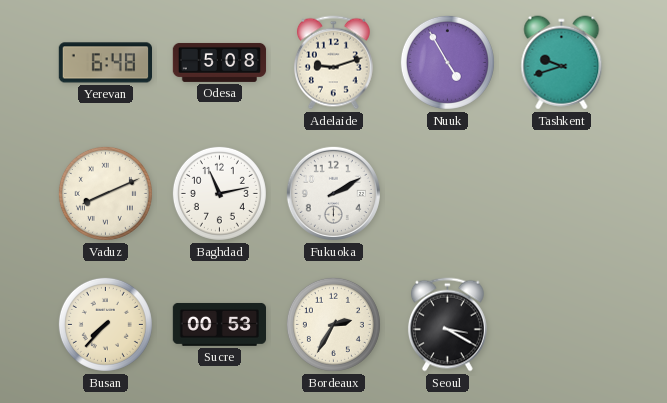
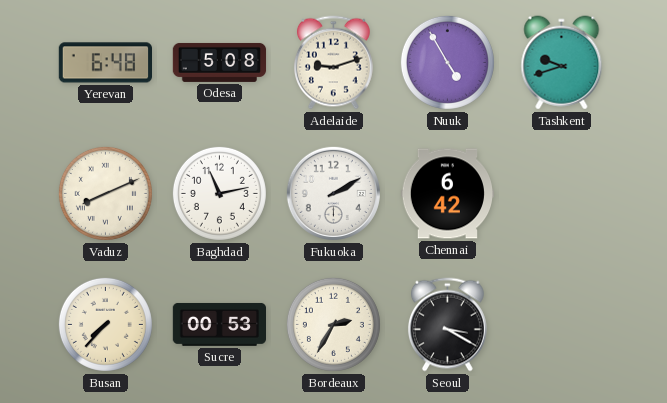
Chennai: none -> 6:42 (447, 194)
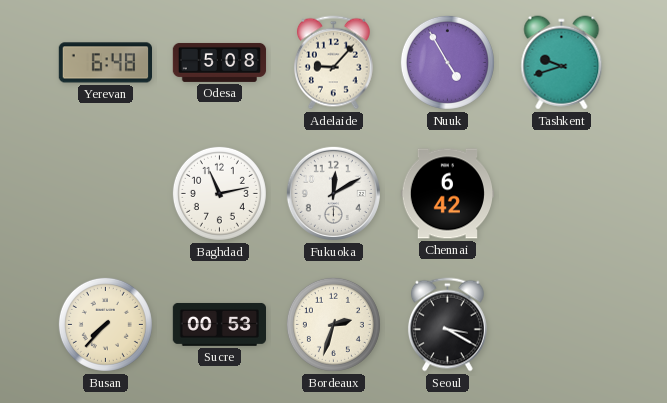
Adelaide: 9:12 -> 9:07 (333, 63)
Vaduz: 8:11 -> none (105, 193)
Fukuoka: 2:10 -> 12:10 (333, 193)
Bordeaux: 2:35 -> 2:33 (333, 324)
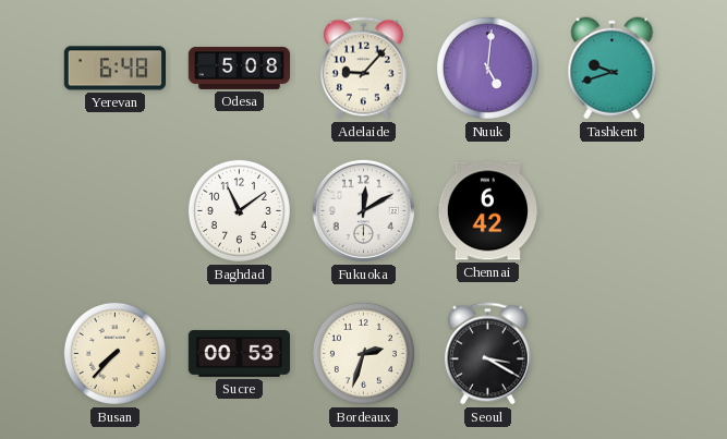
Nuuk: 4:55 -> 5:01 (487, 68)
Baghdad: 11:13 -> 11:09 (239, 210)
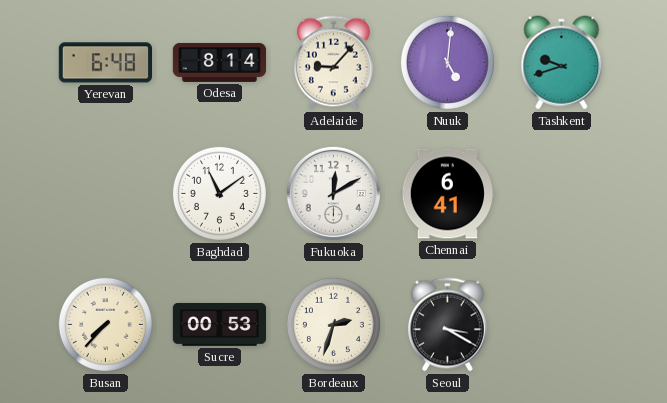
Odesa: 5:08 -> 8:14 (220, 62)
Chennai: 6:42 -> 6:41 (447, 194)
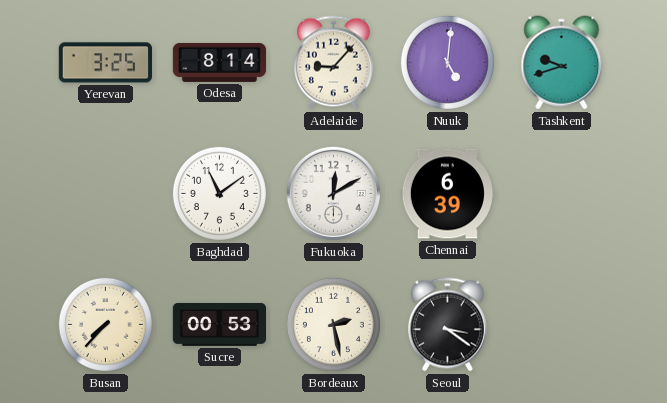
Yerevan: 6:48 -> 3:25 (105, 63)
Chennai: 6:41 -> 6:39 (447, 194)
Bordeaux: 2:33 -> 2:28 (333, 324)
Seoul: 3:20 -> 3:21 (447, 325)
